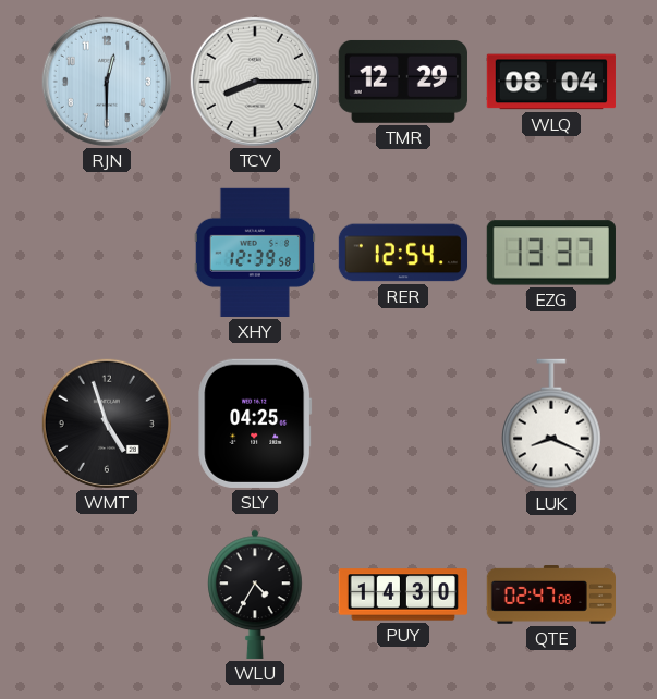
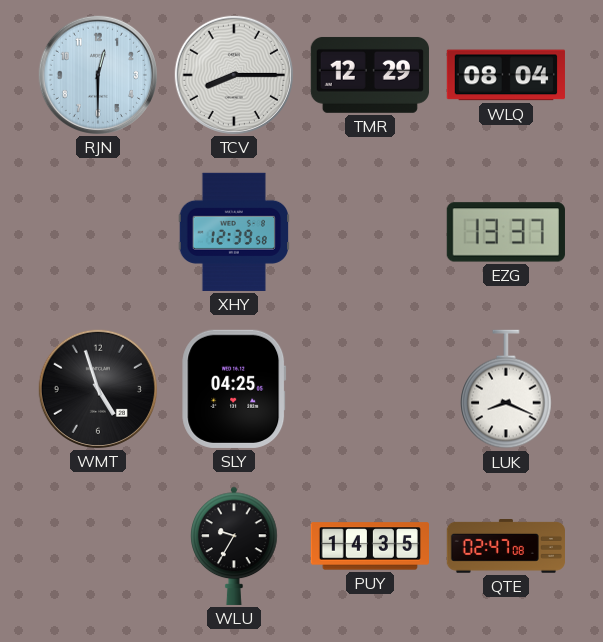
RER: 12:54 -> none (402, 253)
WLU: 4:35 -> 9:35 (234, 546)
PUY: 14:30 -> 14:35 (369, 546)
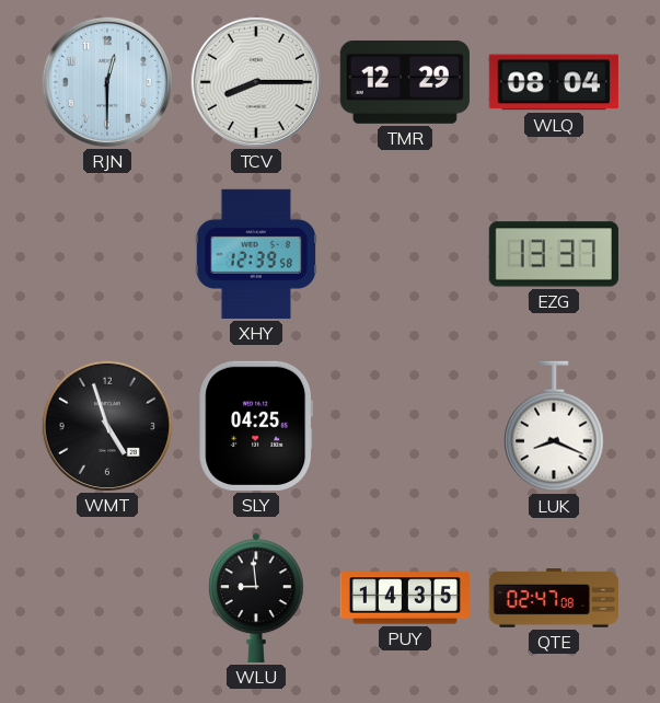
WLU: 9:35 -> 8:59 (256, 598)
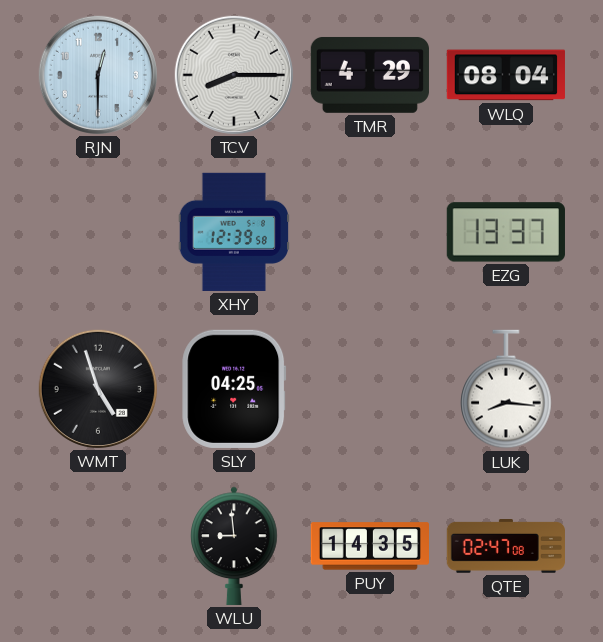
TMR: 12:29 -> 4:29 (370, 75)
LUK: 8:19 -> 8:16 (506, 389)
